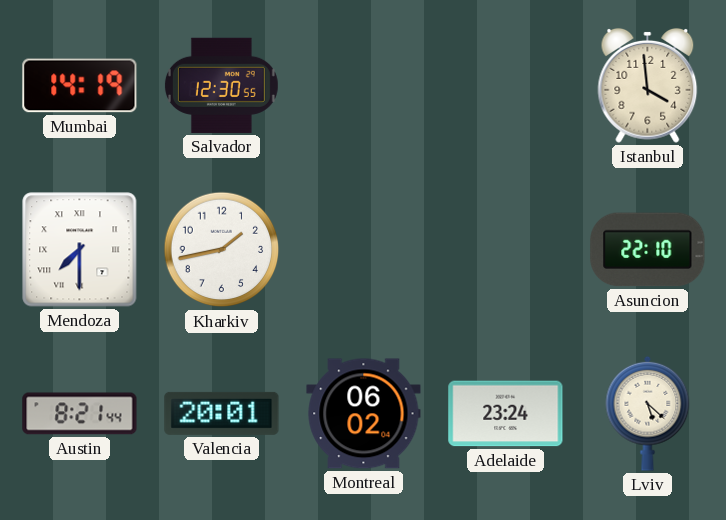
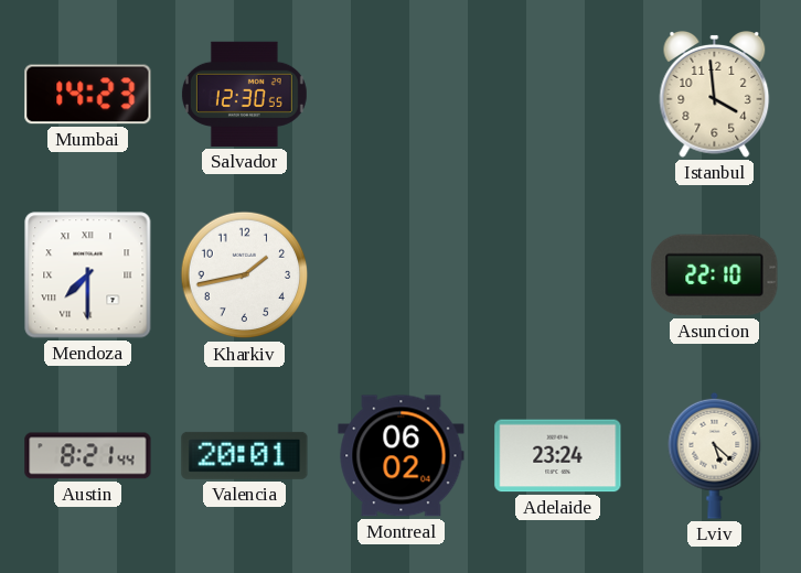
Mumbai: 14:19 -> 14:23 (88, 95)
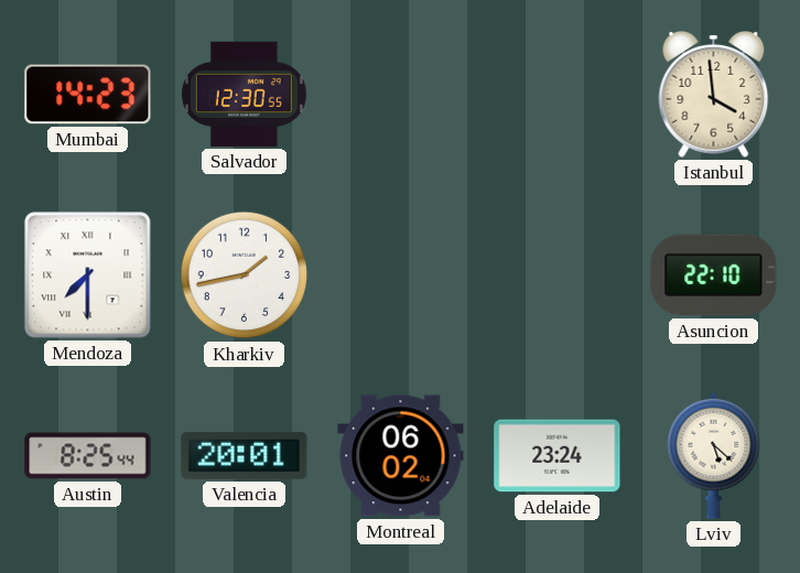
Austin: 8:21 -> 8:25 (88, 456)
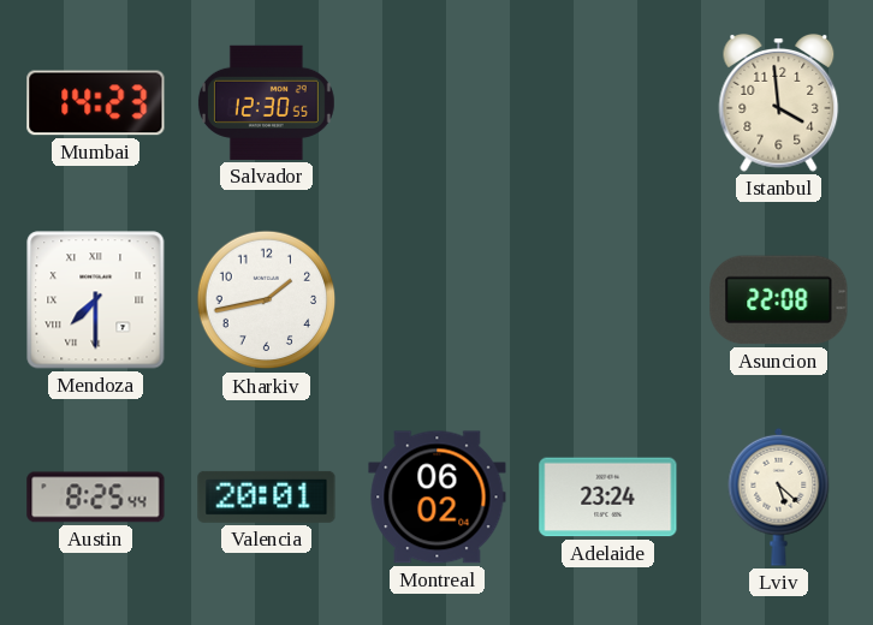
Asuncion: 22:10 -> 22:08 (779, 300)
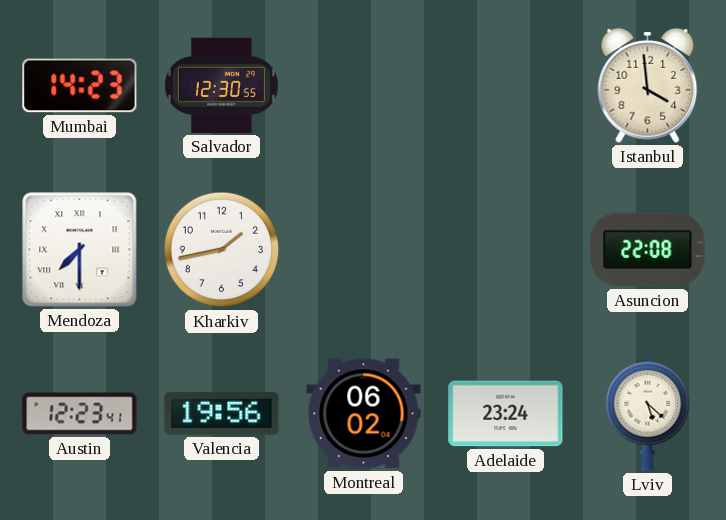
Austin: 8:25 -> 12:23 (80, 414)
Valencia: 20:01 -> 19:56 (222, 413)
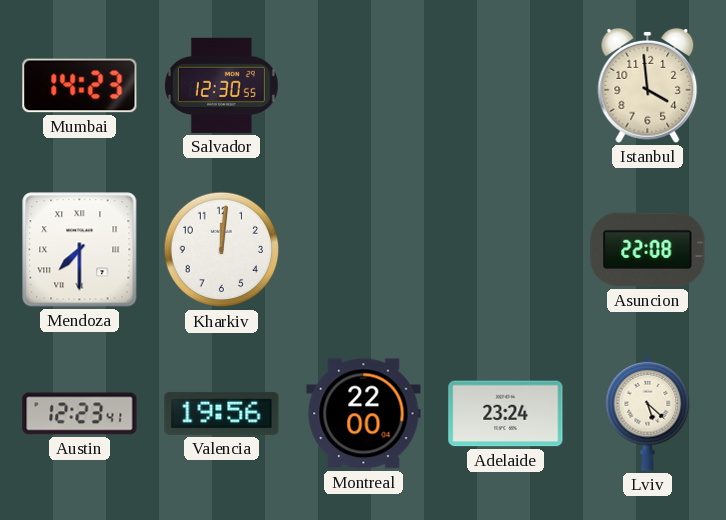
Kharkiv: 1:43 -> 12:01 (222, 250)
Montreal: 06:02 -> 22:00 (364, 414)
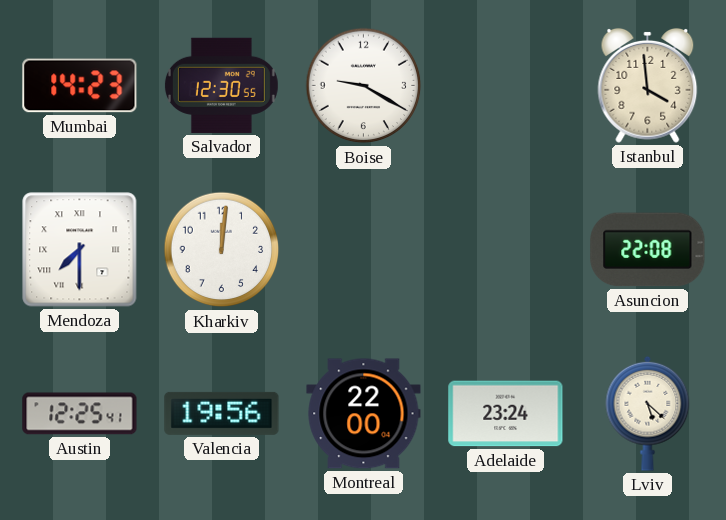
Boise: none -> 9:20 (364, 86)
Austin: 12:23 -> 12:25 (80, 414)
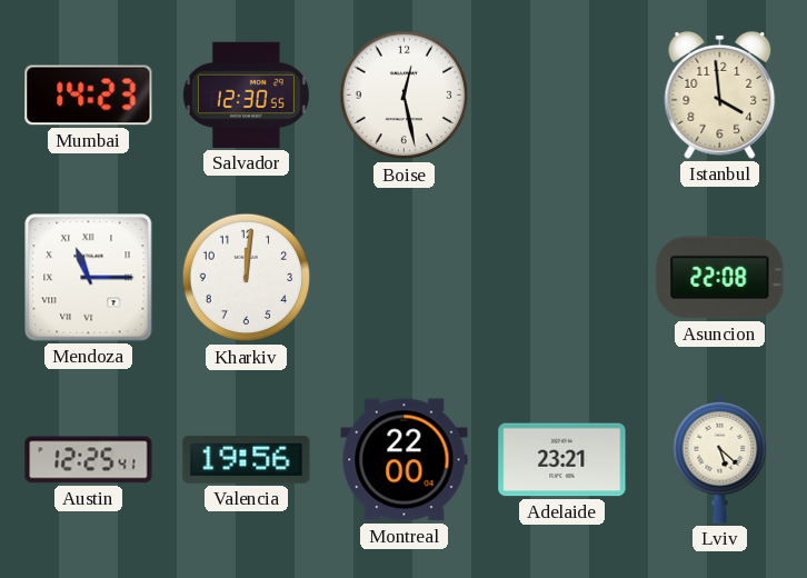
Boise: 9:20 -> 12:28 (405, 96)
Mendoza: 7:30 -> 11:15 (89, 278)
Adelaide: 23:24 -> 23:21 (562, 460)
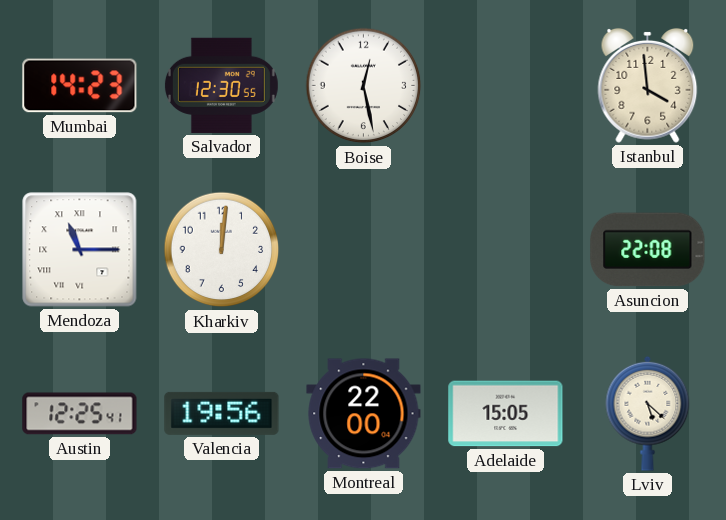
Adelaide: 23:21 -> 15:05 (506, 414)
